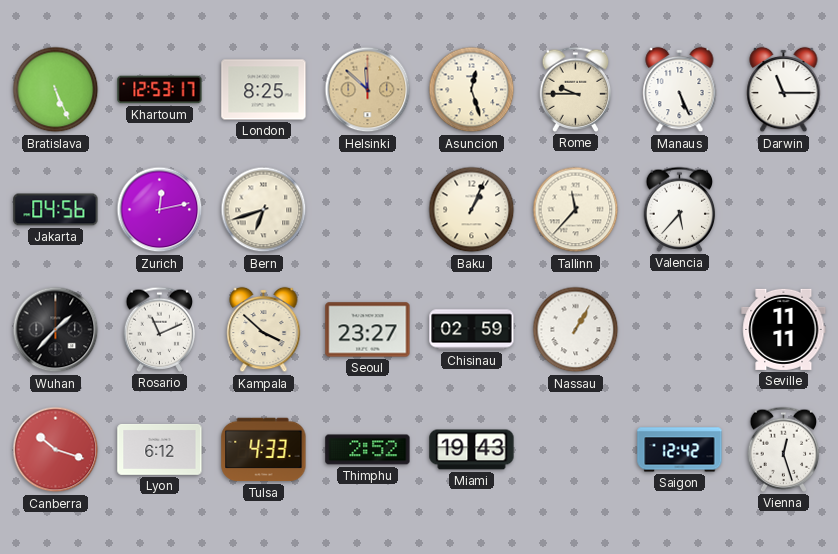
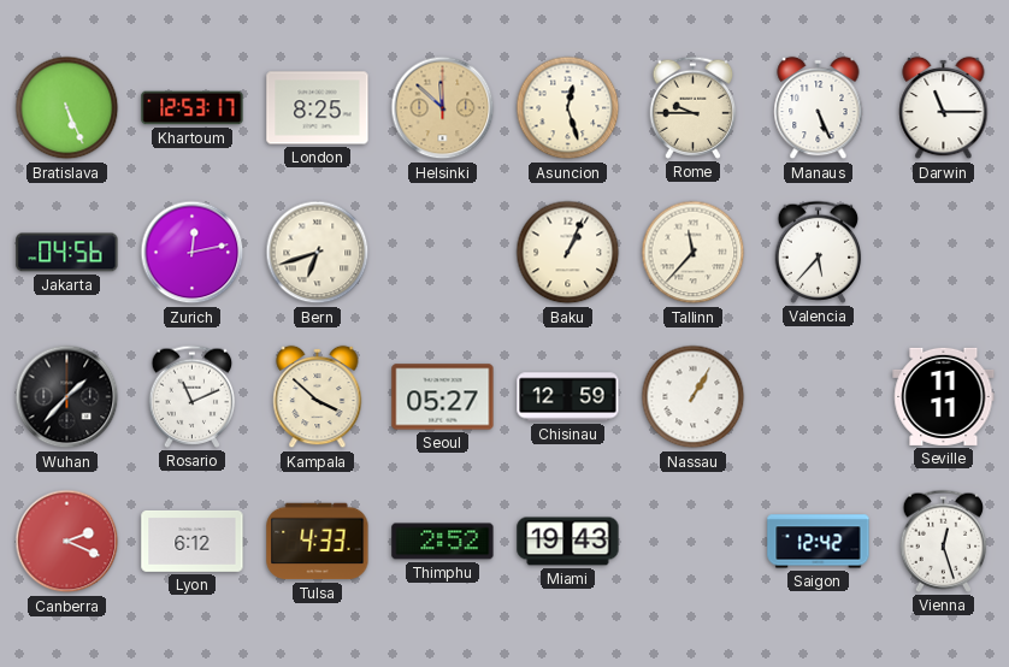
Seoul: 23:27 -> 05:27 (443, 397)
Chisinau: 02:59 -> 12:59 (568, 397)
Canberra: 10:18 -> 2:19 (67, 542)
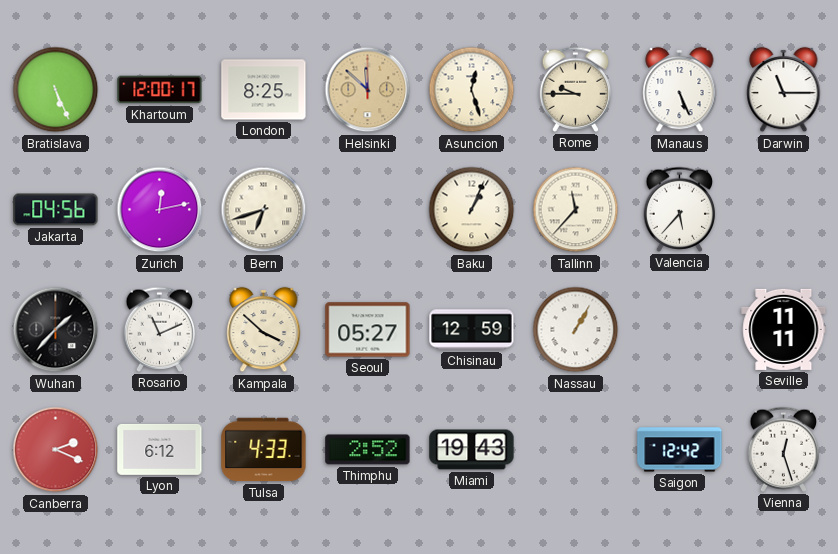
Khartoum: 12:53 -> 12:00 (160, 90)
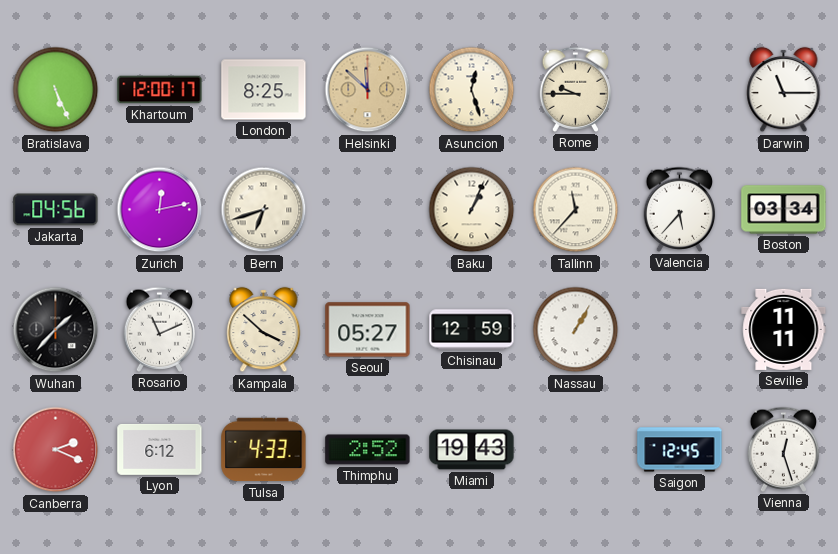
Manaus: 5:26 -> none (680, 90)
Boston: none -> 03:34 (784, 210)
Saigon: 12:42 -> 12:45 (680, 450)
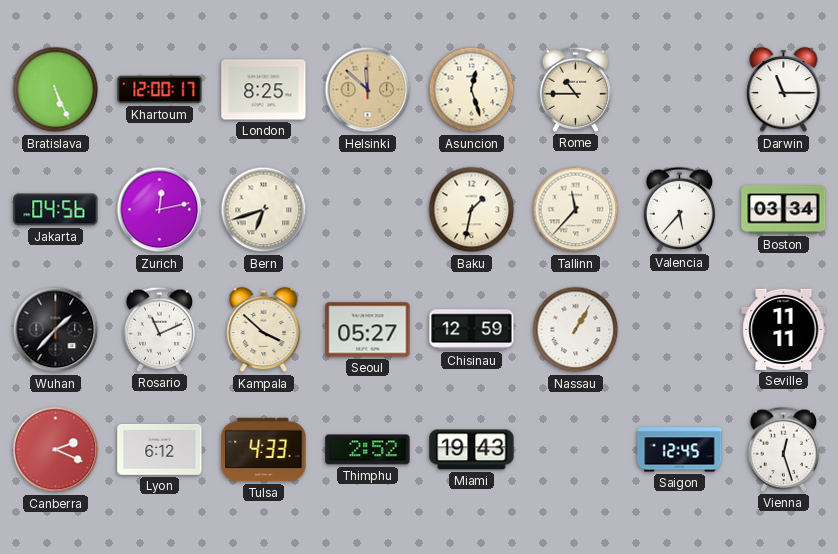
Rome: 9:45 -> 10:45 (576, 89)
Baku: 1:04 -> 1:32 (472, 210)
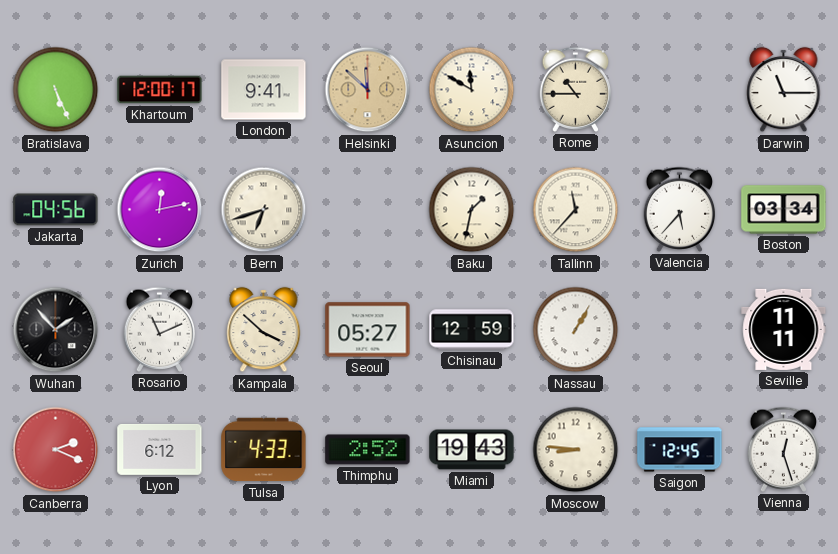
London: 8:25 -> 9:41 (264, 90)
Asuncion: 12:27 -> 11:50 (472, 90)
Wuhan: 1:37 -> 1:53 (56, 330)
Moscow: none -> 8:46 (576, 450)
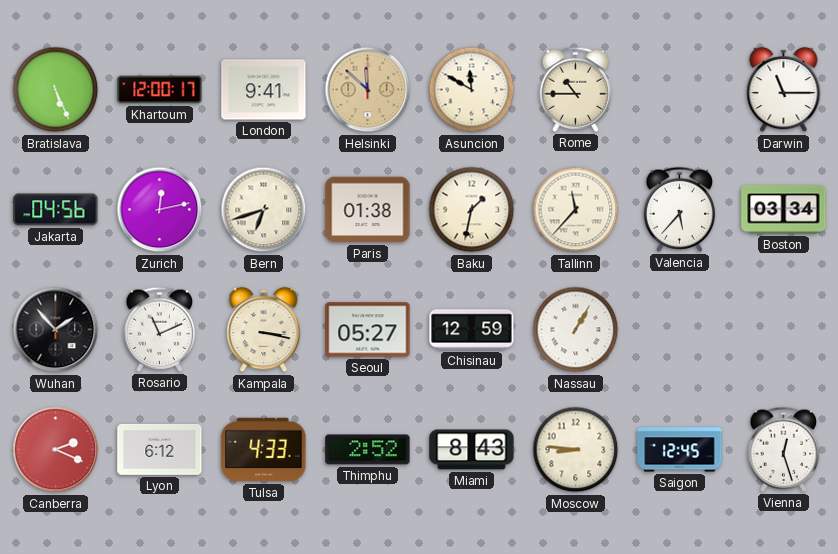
Paris: none -> 01:38 (368, 210)
Kampala: 3:52 -> 3:17 (264, 330)
Seville: 11:11 -> none (784, 329)
Miami: 19:43 -> 8:43 (472, 450)
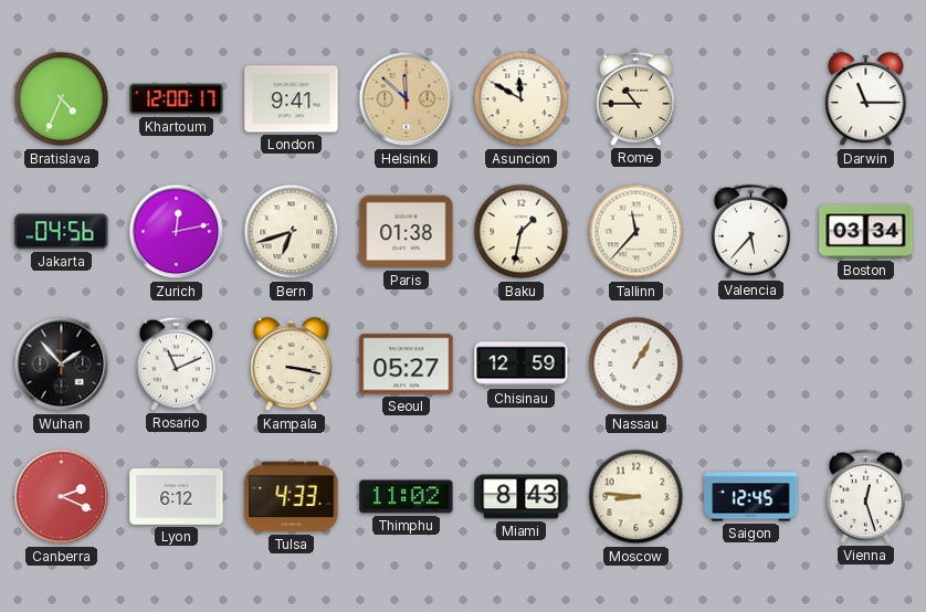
Bratislava: 5:26 -> 4:34 (62, 99)
Thimphu: 2:52 -> 11:02 (407, 497)
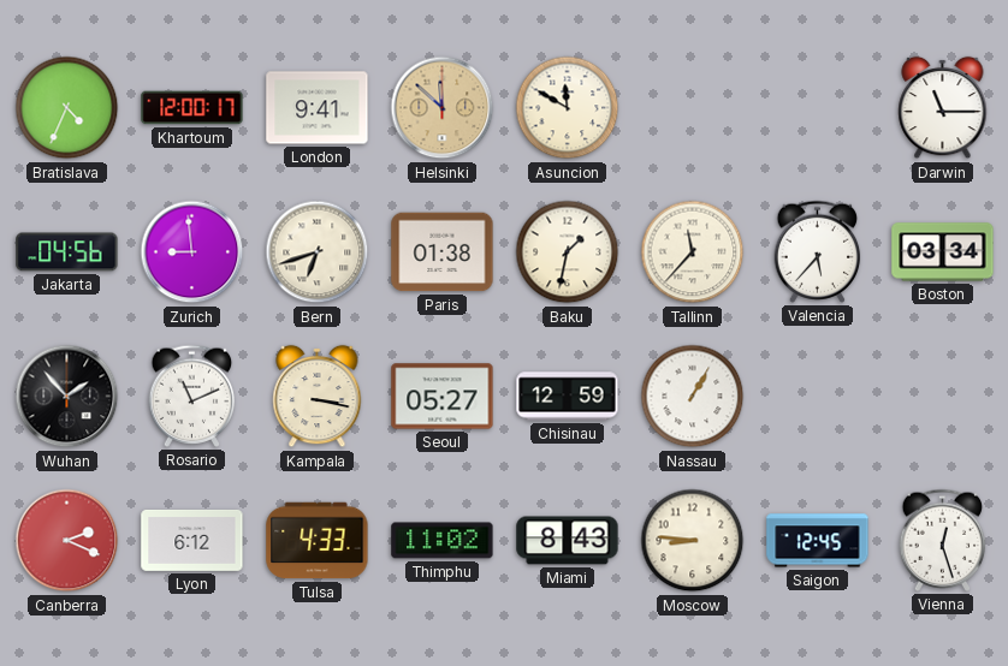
Rome: 10:45 -> none (636, 98)
Zurich: 12:13 -> 8:59 (192, 252)
